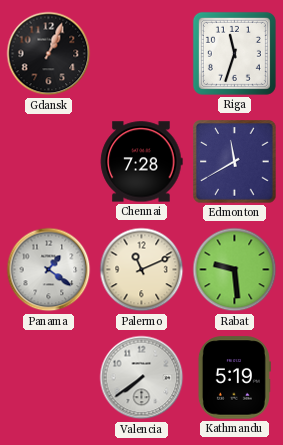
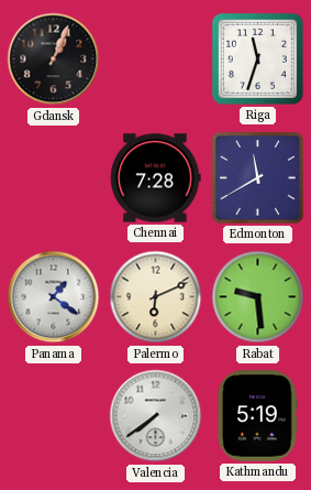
Palermo: 11:11 -> 6:11 (156, 297)
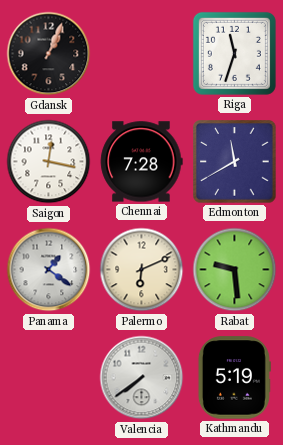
Saigon: none -> 12:17 (49, 162)
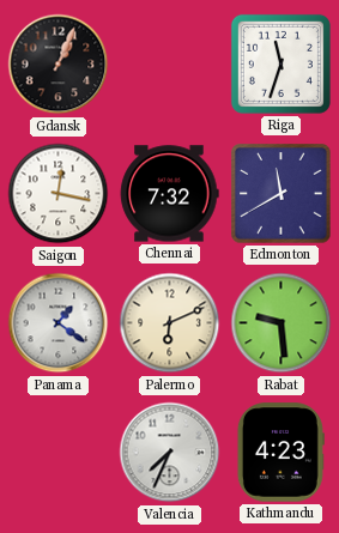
Chennai: 7:28 -> 7:32 (169, 194)
Valencia: 7:39 -> 7:34 (170, 453)
Kathmandu: 5:19 -> 4:23 (280, 453)
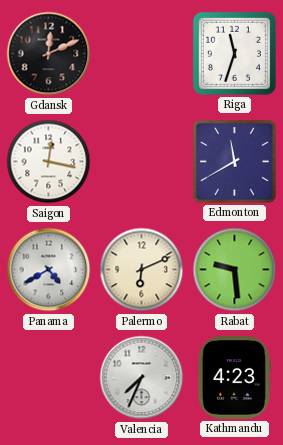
Gdansk: 1:04 -> 12:11 (49, 54)
Chennai: 7:32 -> none (169, 194)
Panama: 1:21 -> 4:40 (49, 270)
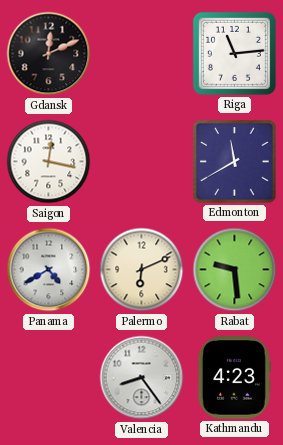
Riga: 11:33 -> 11:14 (234, 53)
Valencia: 7:34 -> 8:24 (142, 378)
